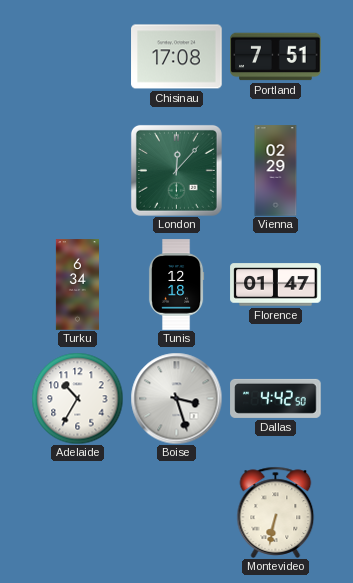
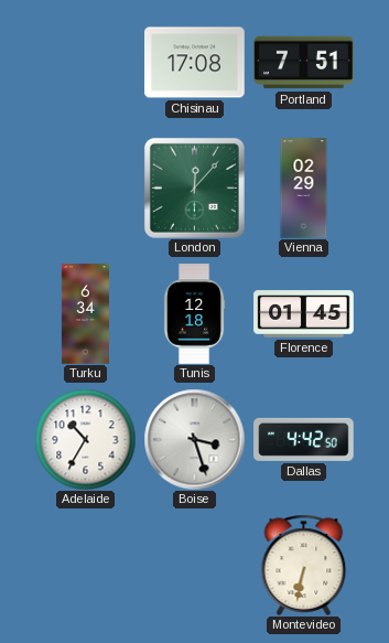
Florence: 01:47 -> 01:45 (304, 314)
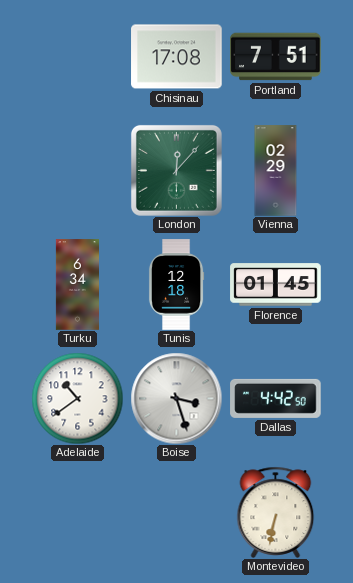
Adelaide: 10:35 -> 10:39 (77, 398)
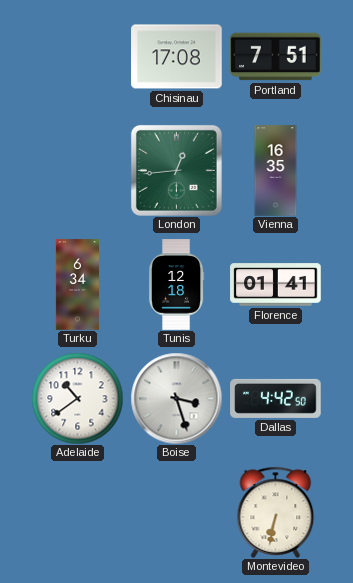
London: 12:07 -> 12:44 (176, 170)
Vienna: 02:29 -> 16:35 (276, 171)
Florence: 01:45 -> 01:41 (276, 285)
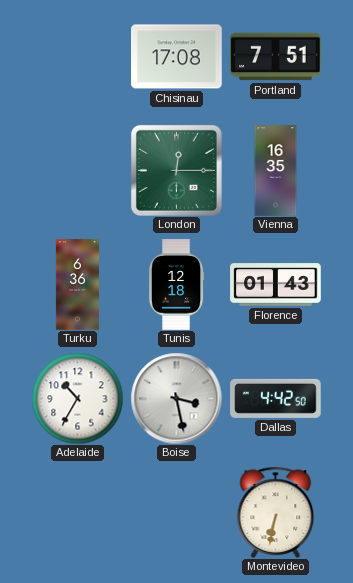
London: 12:44 -> 12:15 (176, 170)
Turku: 6:34 -> 6:36 (77, 285)
Florence: 01:41 -> 01:43 (276, 285)
Adelaide: 10:39 -> 10:35 (77, 398)
Boise: 3:27 -> 3:28 (176, 398)
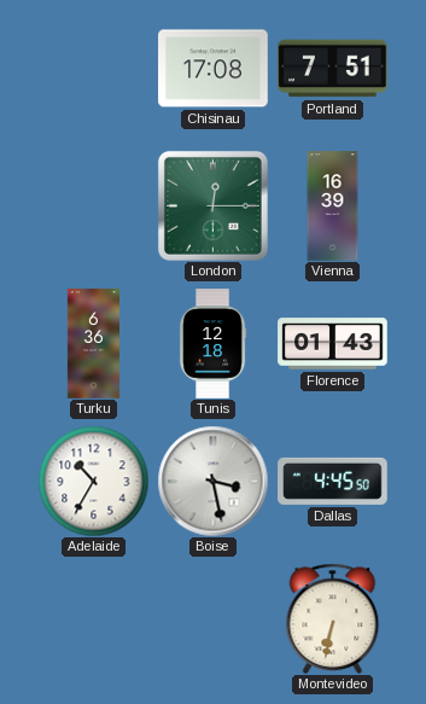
Vienna: 16:35 -> 16:39 (333, 206)
Dallas: 4:42 -> 4:45 (333, 481)
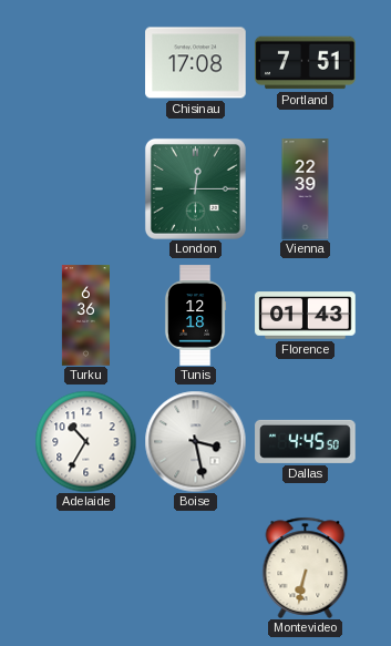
Vienna: 16:39 -> 22:39 (306, 189)
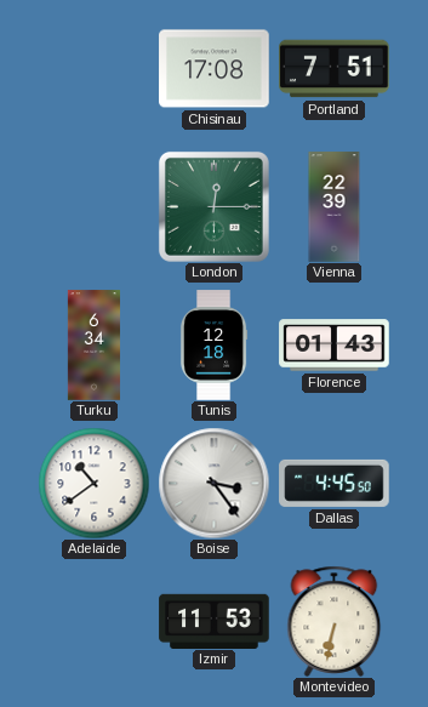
Turku: 6:36 -> 6:34 (93, 346)
Adelaide: 10:35 -> 10:39 (93, 483)
Boise: 3:28 -> 3:24 (213, 483)
Izmir: none -> 11:53 (215, 621)
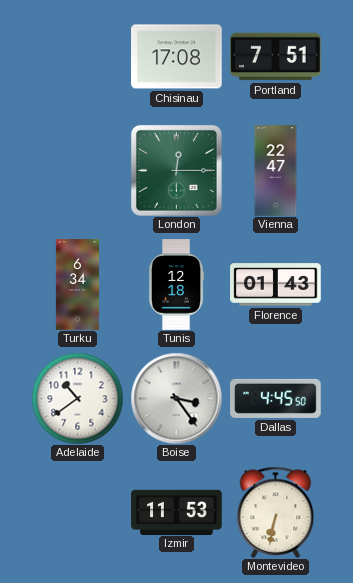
Vienna: 22:39 -> 22:47 (276, 171)
